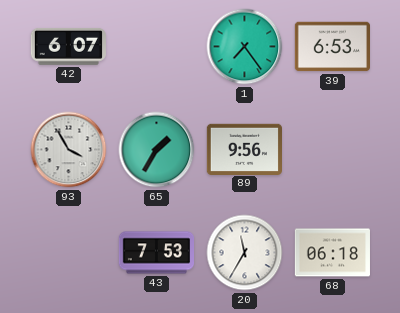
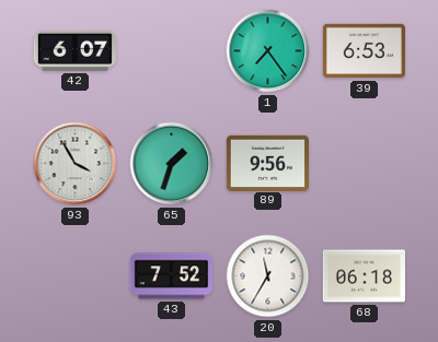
65: 1:35 -> 1:33 (172, 164)
43: 7:53 -> 7:52 (171, 276)
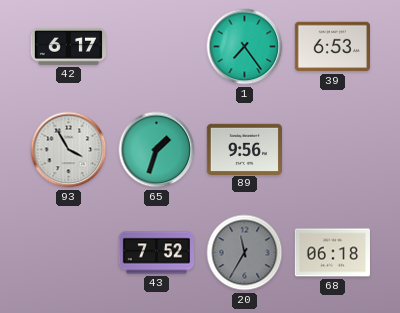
42: 6:07 -> 6:17 (68, 46)
20 dial: white -> grey (245, 253)
